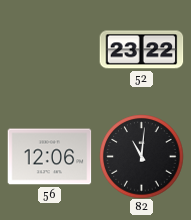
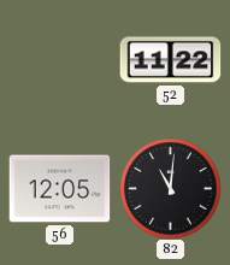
52: 23:22 -> 11:22 (170, 60)
56: 12:06 -> 12:05 (59, 189)
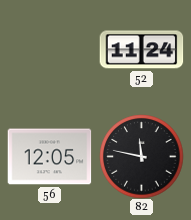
52: 11:22 -> 11:24 (141, 50)
82: 11:01 -> 11:47 (141, 156)
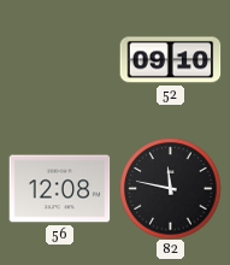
52: 11:24 -> 09:10 (170, 60)
56: 12:05 -> 12:08 (59, 189)
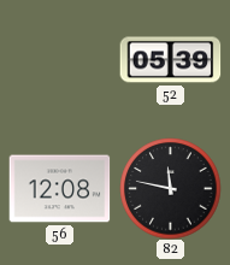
52: 09:10 -> 05:39 (170, 60)
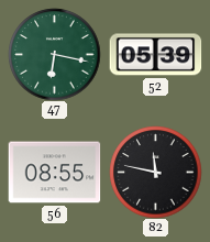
47: none -> 6:17 (54, 54)
56: 12:08 -> 08:55 (54, 173)
